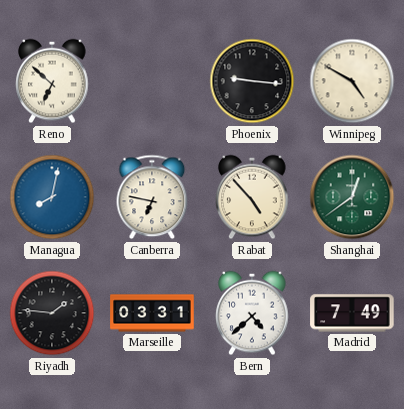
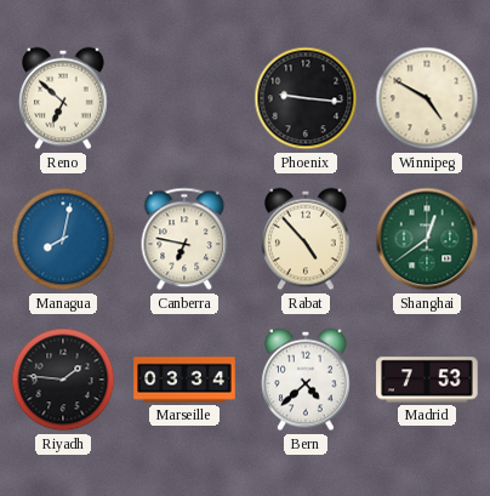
Marseille: 03:31 -> 03:34 (184, 380)
Madrid: 7:49 -> 7:53 (427, 380)
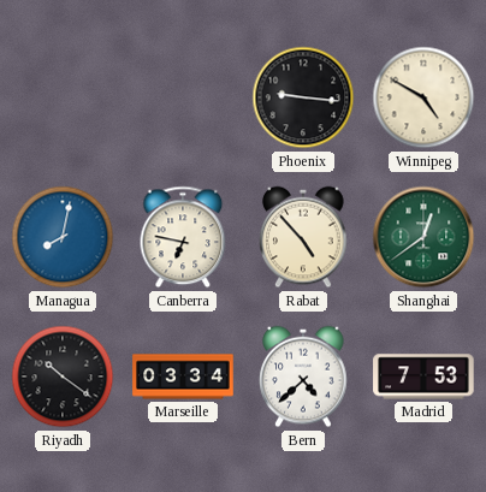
Reno: 6:52 -> none (63, 98)
Riyadh: 1:46 -> 10:21 (63, 377)
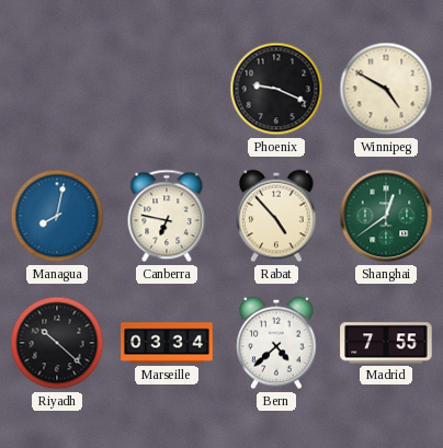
Phoenix: 9:16 -> 9:19 (276, 89)
Riyadh: 10:21 -> 10:22 (57, 343)
Madrid: 7:53 -> 7:55 (386, 343)
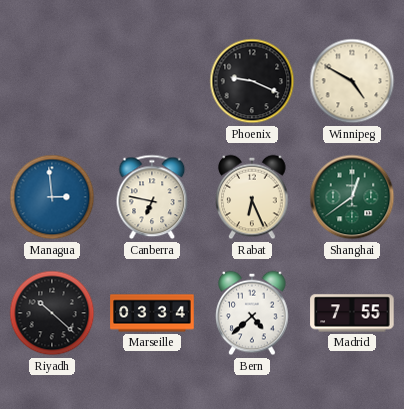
Managua: 8:02 -> 2:59 (52, 197)
Rabat: 4:53 -> 6:26 (252, 197)
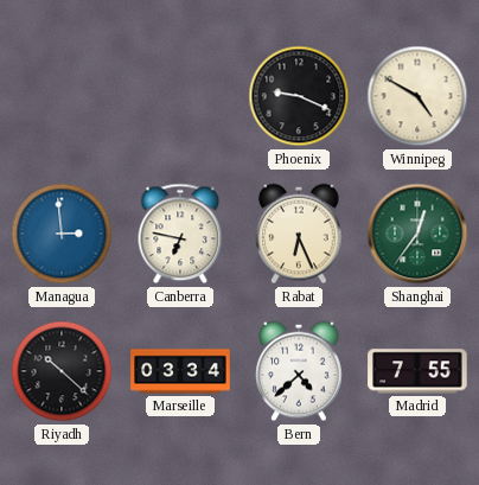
Shanghai: 12:39 -> 12:36 (417, 234)
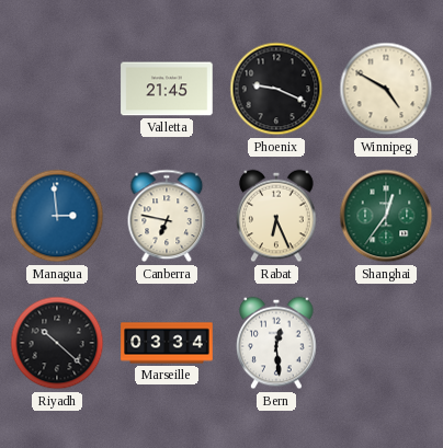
Valletta: none -> 21:45 (167, 89)
Bern: 4:38 -> 12:29 (276, 343)
Madrid: 7:55 -> none (417, 371)
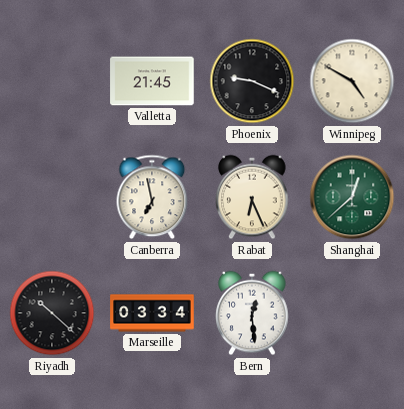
Managua: 2:59 -> none (57, 216)
Canberra: 6:47 -> 6:58 (152, 197)
Shanghai: 12:36 -> 12:38 (352, 197)
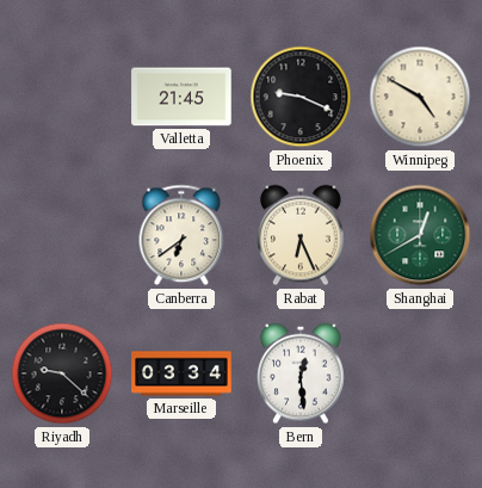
Canberra: 6:58 -> 6:39 (181, 235)
Shanghai: 12:38 -> 12:40 (420, 235)
Riyadh: 10:22 -> 9:22 (62, 373)
